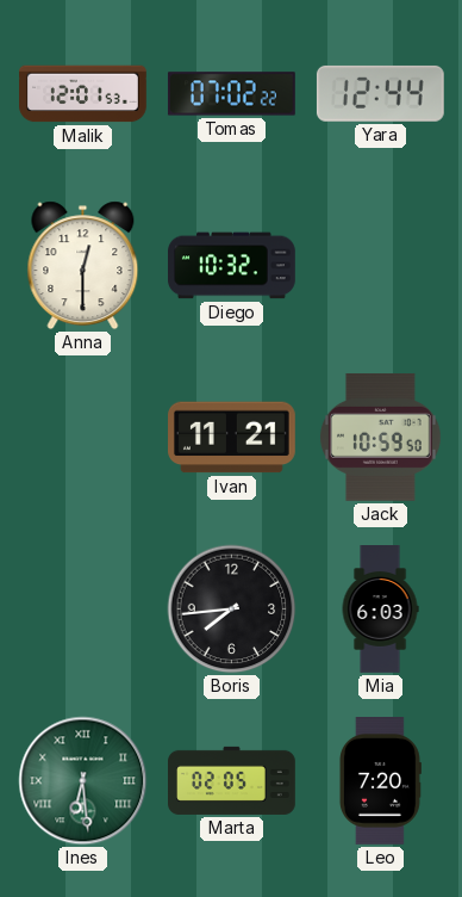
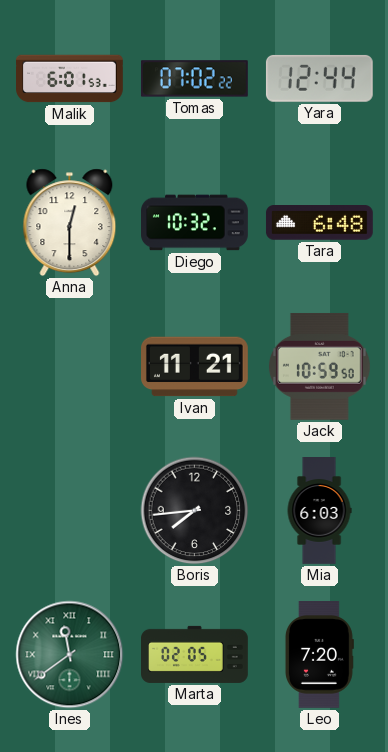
Malik: 12:01 -> 6:01 (70, 79)
Tara: none -> 6:48 (319, 223)
Ines: 6:29 -> 11:39 (70, 655)
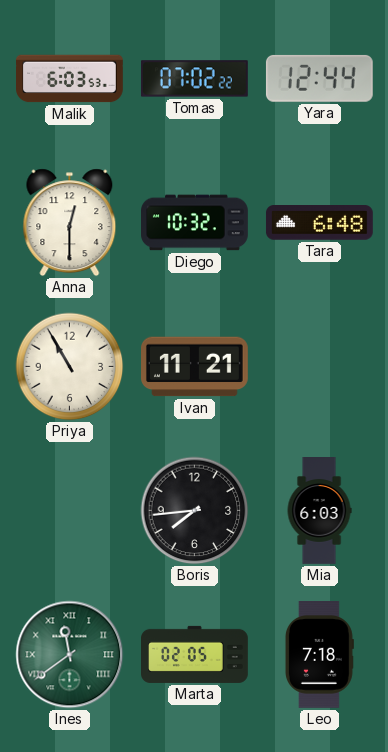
Malik: 6:01 -> 6:03 (70, 79)
Priya: none -> 10:55 (70, 367)
Jack: 10:59 -> none (319, 366)
Leo: 7:20 -> 7:18 (319, 655)
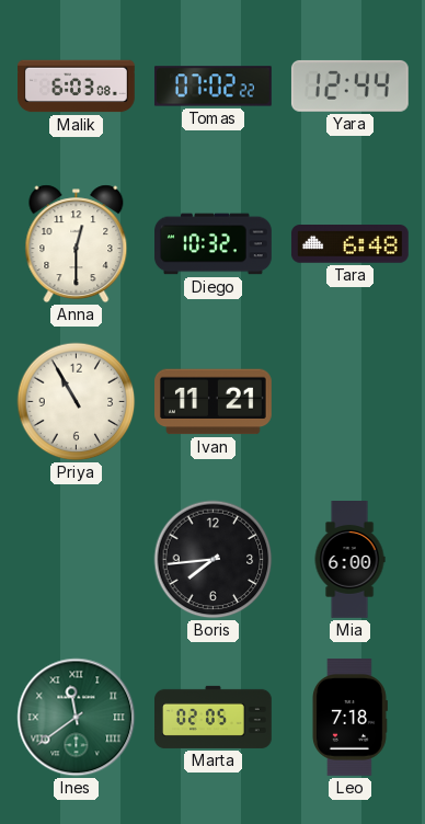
Malik: 6:03:53 -> 6:03:08 (77, 87)
Mia: 6:03 -> 6:00 (349, 560)
